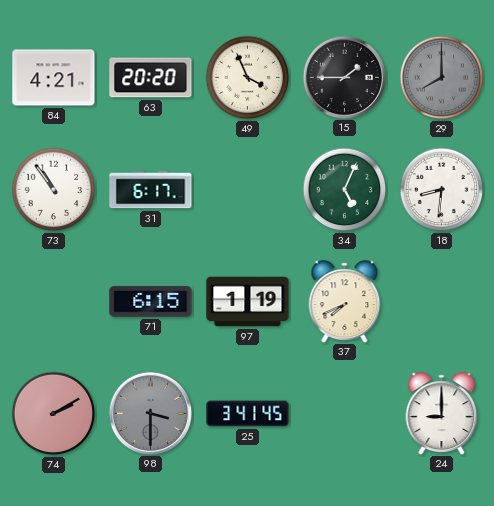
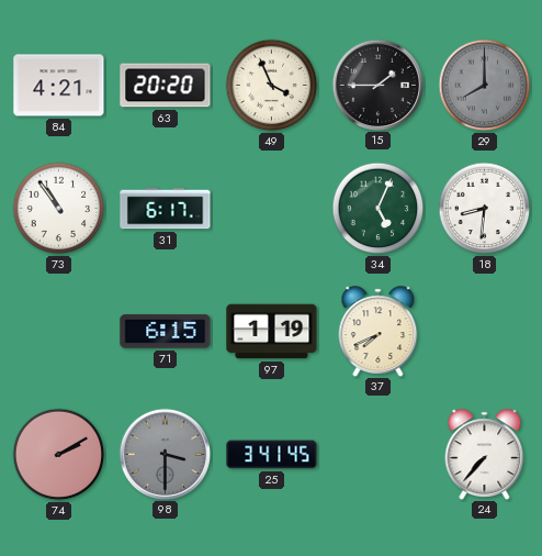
24: 9:00 -> 7:37 (485, 454)
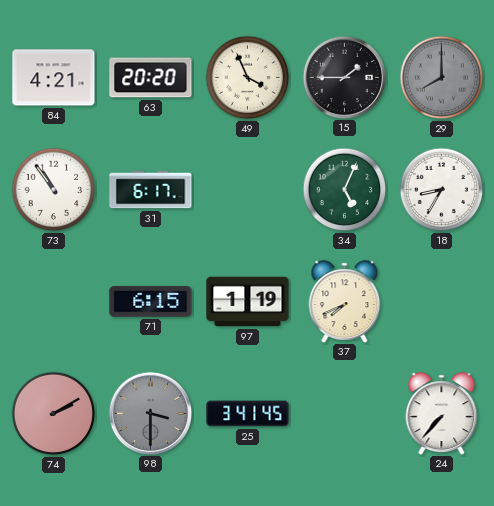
18: 8:31 -> 8:35 (442, 190)
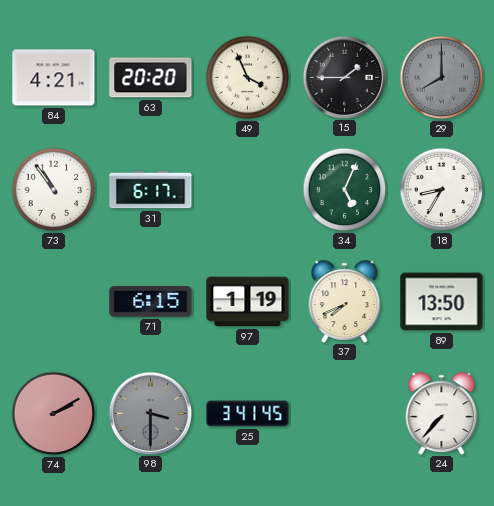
89: none -> 13:50 (442, 302)
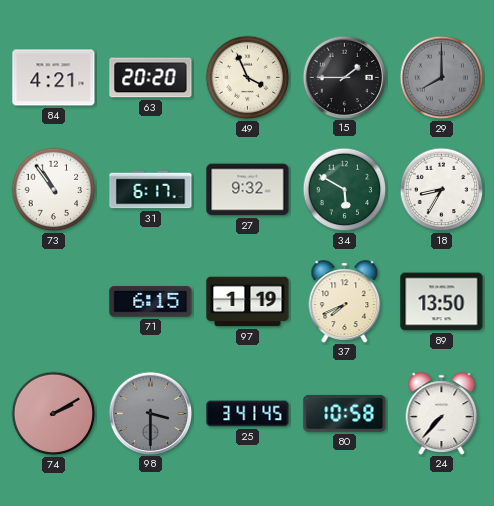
27: none -> 9:32 (248, 190)
34: 5:04 -> 5:50 (345, 190)
80: none -> 10:58 (345, 413)
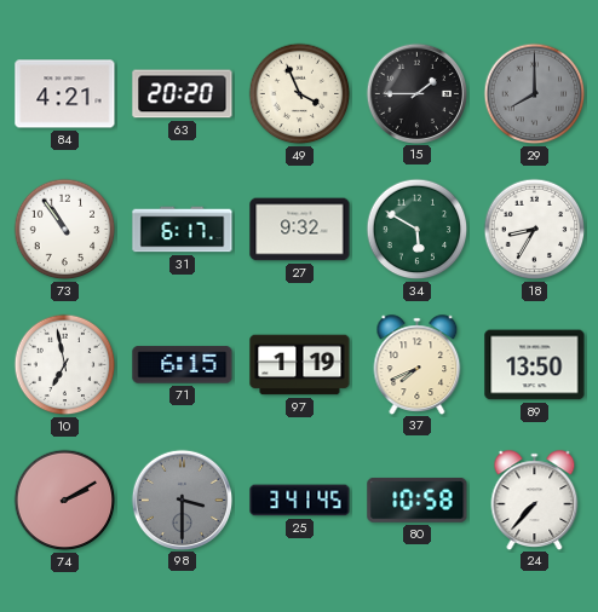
10: none -> 6:58 (65, 365)
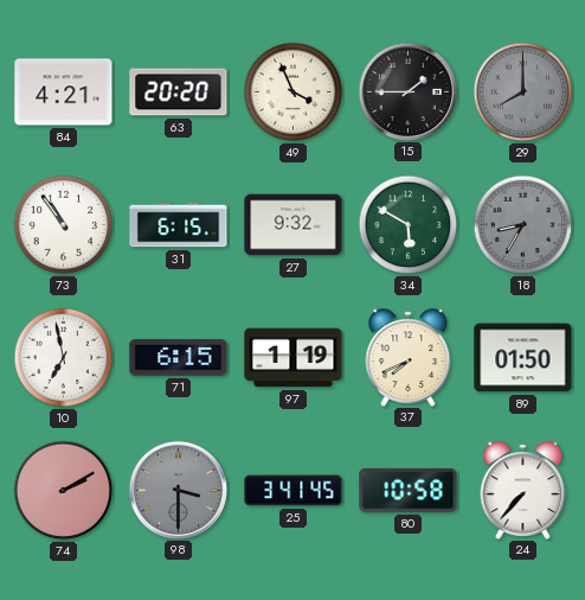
31: 6:17 -> 6:15 (179, 225)
18 dial: white -> grey (523, 225)
89: 13:50 -> 01:50 (523, 358)
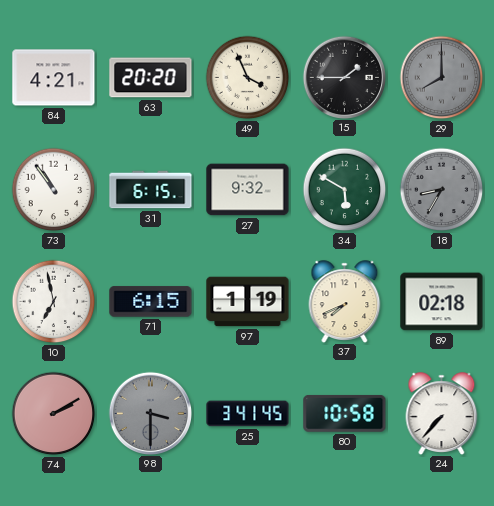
89: 01:50 -> 02:18 (442, 302)
